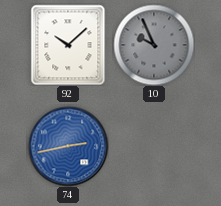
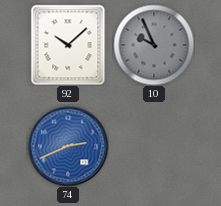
74: 2:43 -> 2:41 (68, 146)
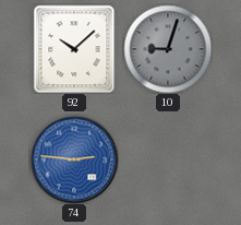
10: 9:56 -> 9:03 (168, 49)
74: 2:41 -> 2:46 (74, 159)
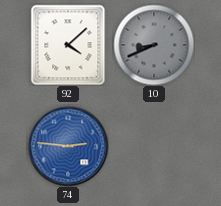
92: 10:08 -> 4:08 (68, 45)
10: 9:03 -> 8:41 (154, 45)
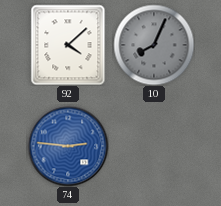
10: 8:41 -> 8:04 (154, 45)
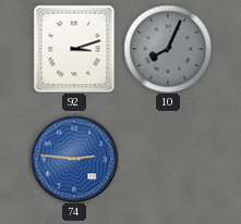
92: 4:08 -> 3:12 (74, 49)
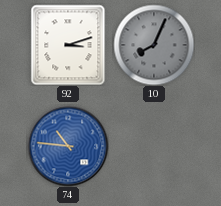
74: 2:46 -> 10:46 (68, 146)
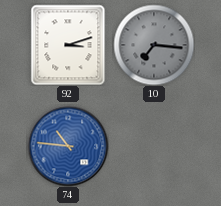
10: 8:04 -> 7:16 (154, 45)
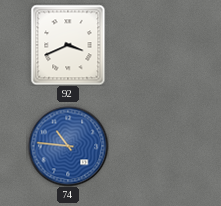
92: 3:12 -> 3:41 (68, 45)
10: 7:16 -> none (154, 45)
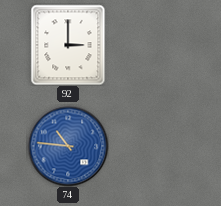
92: 3:41 -> 3:00 (68, 45)
